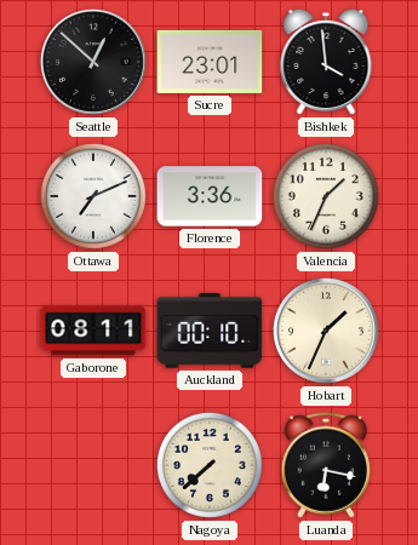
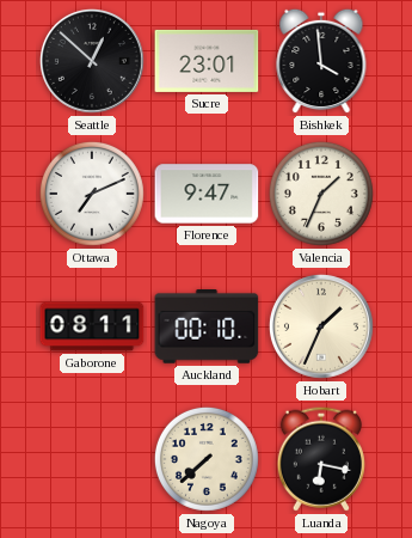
Florence: 3:36 -> 9:47 (207, 194)
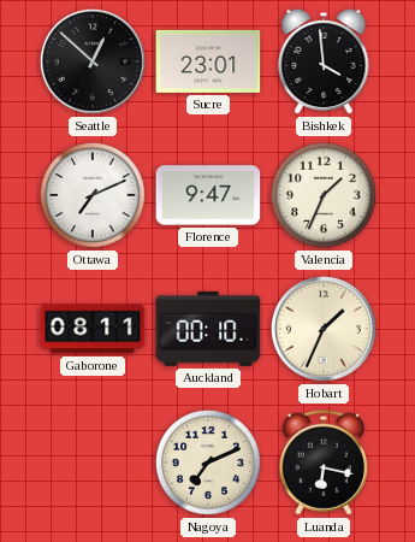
Nagoya: 7:38 -> 7:11 (208, 463)
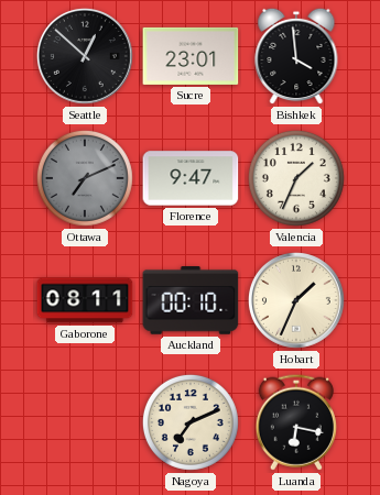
Ottawa dial: white -> grey (85, 178)
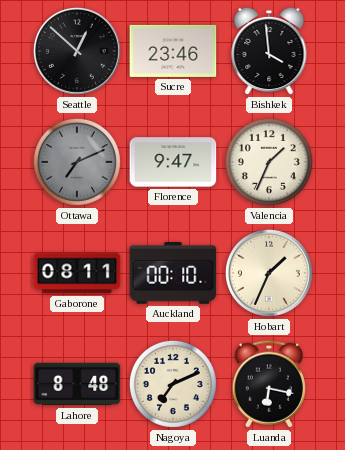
Sucre: 23:01 -> 23:46 (173, 51)
Lahore: none -> 8:48 (77, 384)
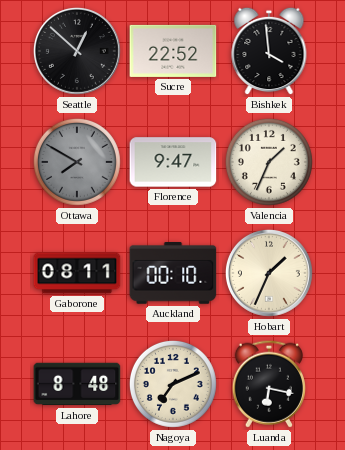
Sucre: 23:46 -> 22:52 (173, 51)
Ottawa: 7:11 -> 7:50 (77, 162)
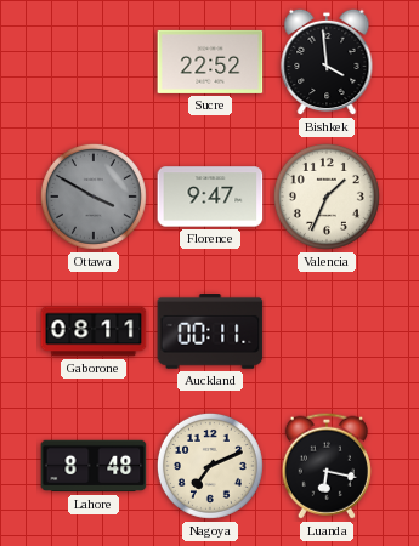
Seattle: 12:52 -> none (77, 51)
Ottawa: 7:50 -> 3:50 (94, 197)
Auckland: 00:10 -> 00:11 (210, 332)
Hobart: 1:34 -> none (269, 273)
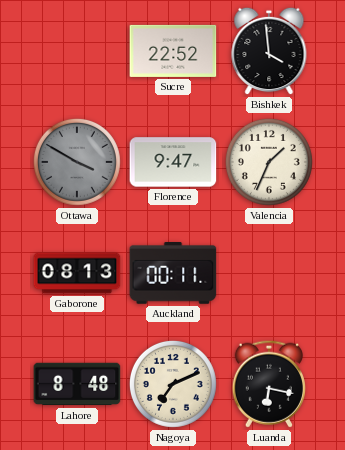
Gaborone: 08:11 -> 08:13 (77, 273)
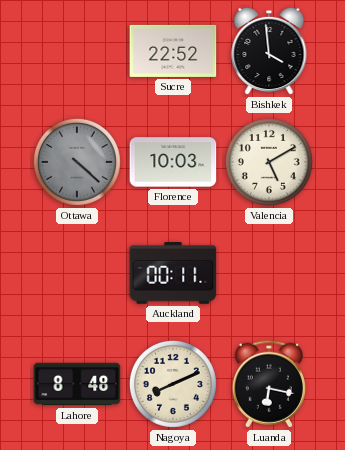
Ottawa: 3:50 -> 4:22 (77, 162)
Florence: 9:47 -> 10:03 (173, 162)
Valencia: 1:34 -> 5:10 (269, 162)
Gaborone: 08:13 -> none (77, 273)
Nagoya: 7:11 -> 8:11 (173, 384)
